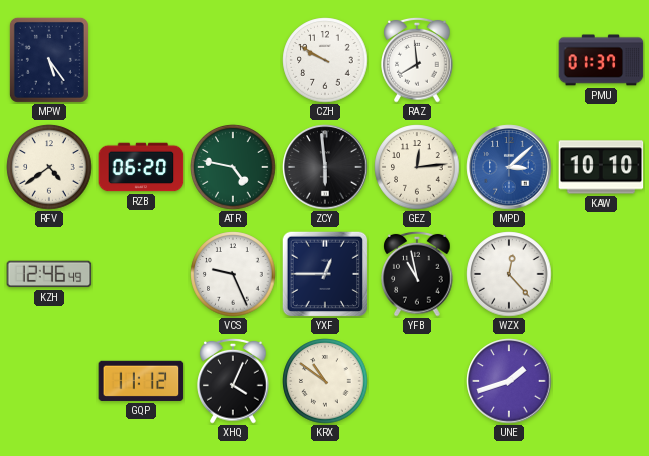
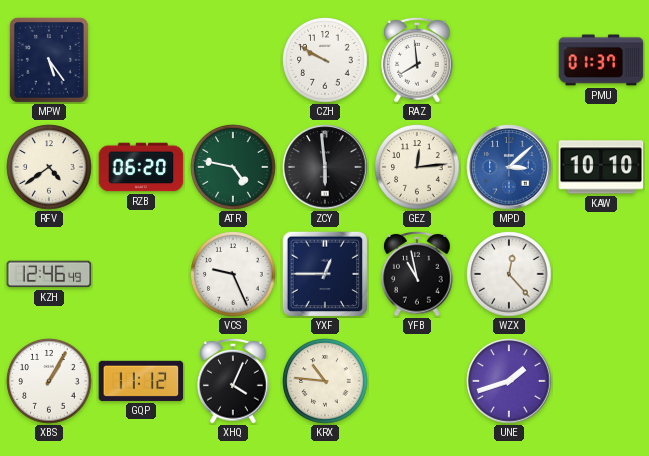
XBS: none -> 1:05 (49, 381)
KRX: 10:51 -> 10:46 (325, 381)
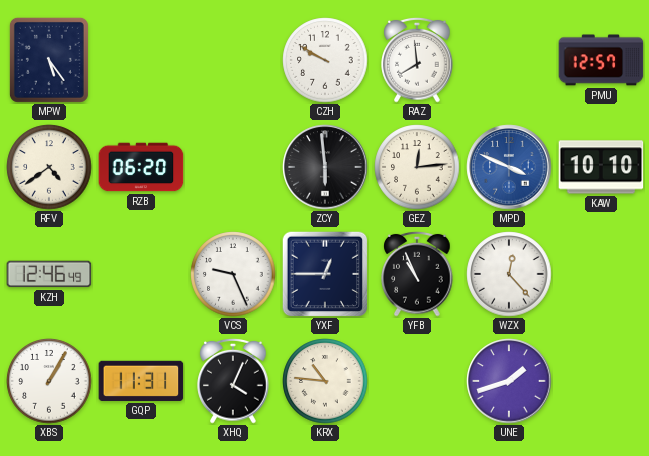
PMU: 01:37 -> 12:57 (601, 60)
ATR: 4:47 -> none (233, 167)
MPD: 3:08 -> 3:49 (509, 167)
YFB: 10:58 -> 10:56 (417, 274)
GQP: 11:12 -> 11:31 (141, 381)
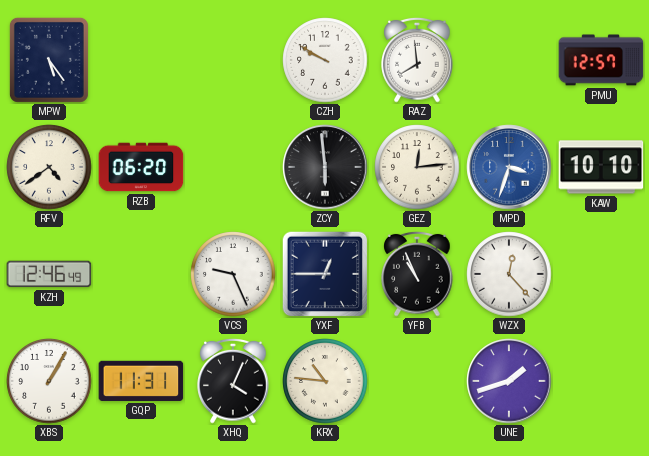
MPD: 3:49 -> 3:33 (509, 167)
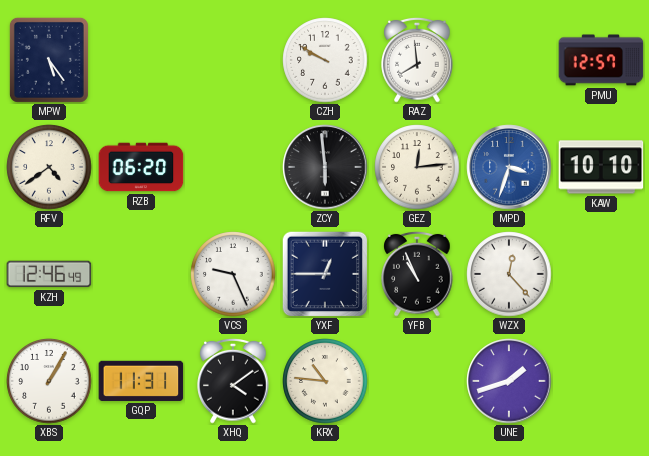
XHQ: 4:04 -> 4:09 (233, 381)
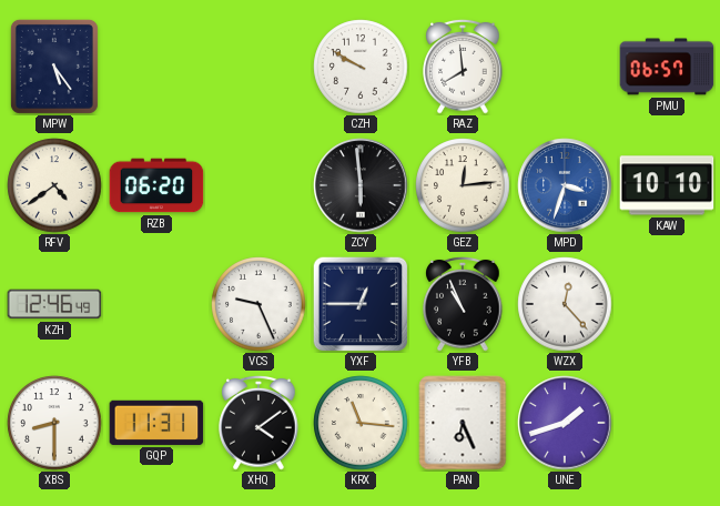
PMU: 12:57 -> 06:57 (667, 67)
XBS: 1:05 -> 8:30 (54, 423)
KRX: 10:46 -> 11:16 (361, 423)
PAN: none -> 6:26 (463, 423)
